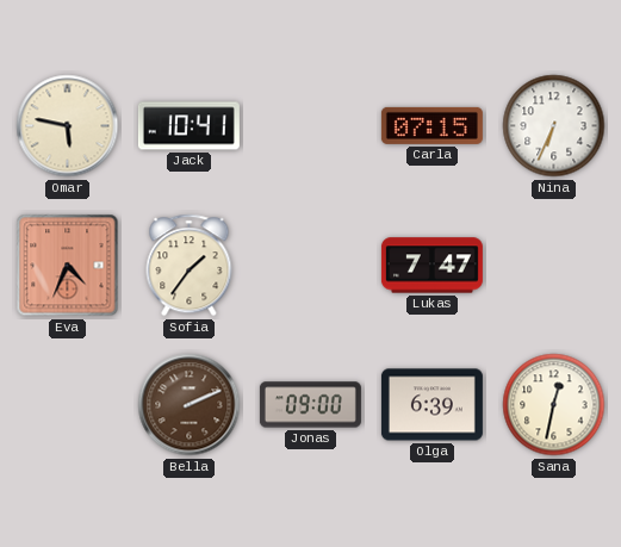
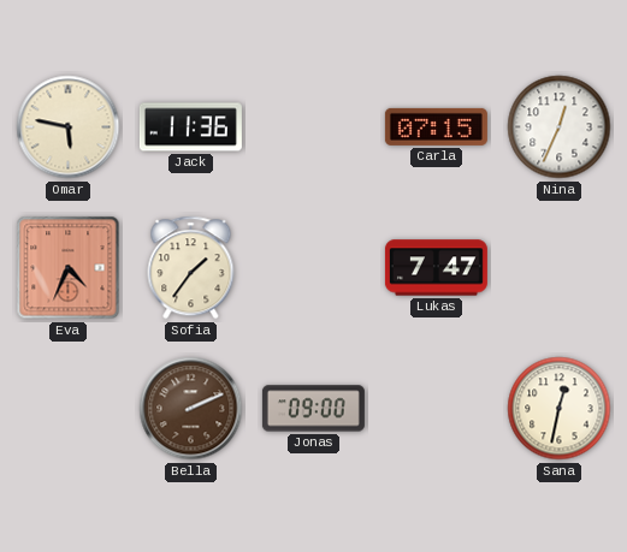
Jack: 10:41 -> 11:36 (190, 127)
Nina: 6:34 -> 12:34 (560, 127)
Olga: 6:39 -> none (431, 405)
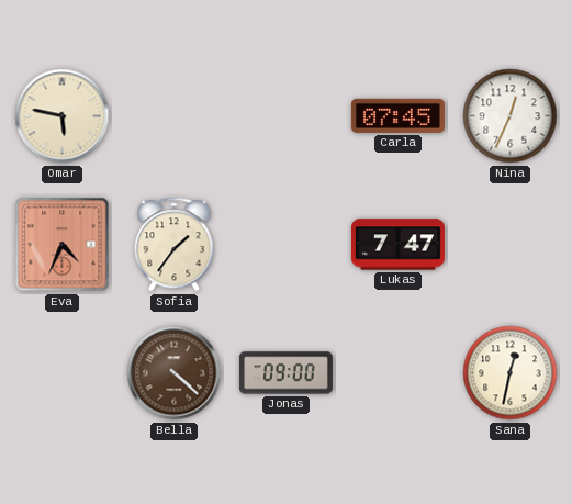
Jack: 11:36 -> none (190, 127)
Carla: 07:15 -> 07:45 (397, 115)
Bella: 2:11 -> 4:22 (175, 373)
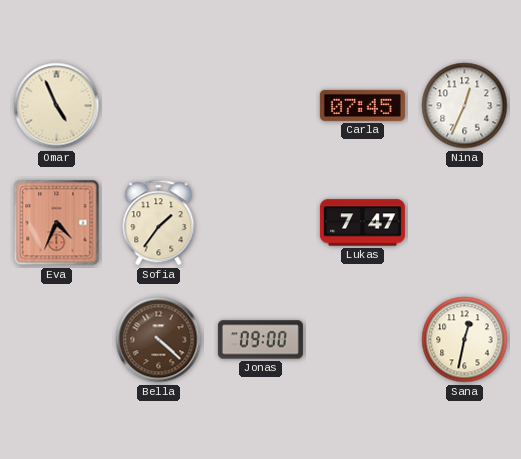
Omar: 5:47 -> 4:56 (57, 106)
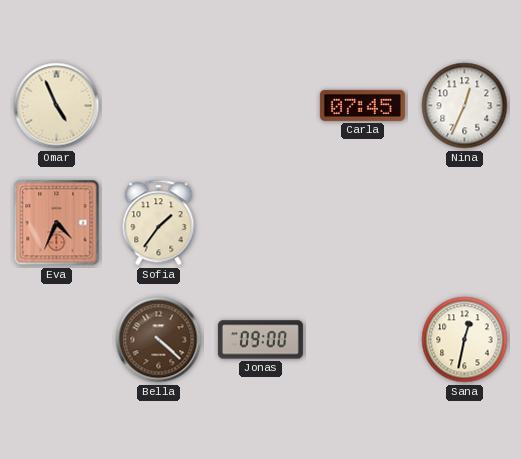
Lukas: 7:47 -> none (362, 223)
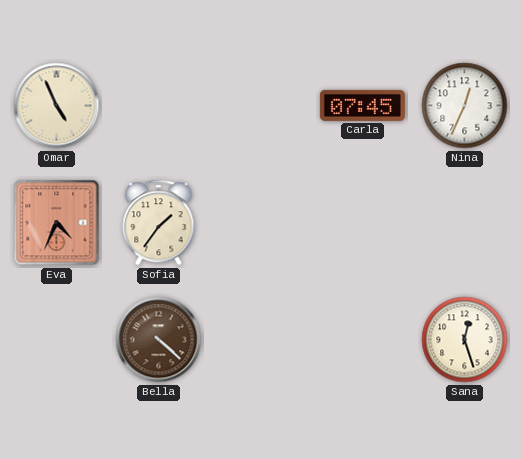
Jonas: 09:00 -> none (260, 340)
Sana: 12:32 -> 12:27 (465, 340)
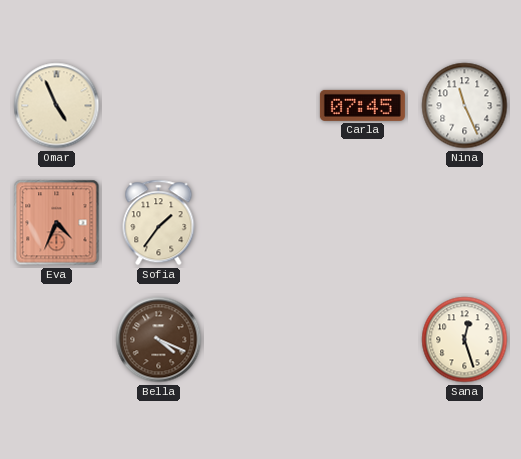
Nina: 12:34 -> 11:26 (465, 106)
Bella: 4:22 -> 4:19 (159, 340)
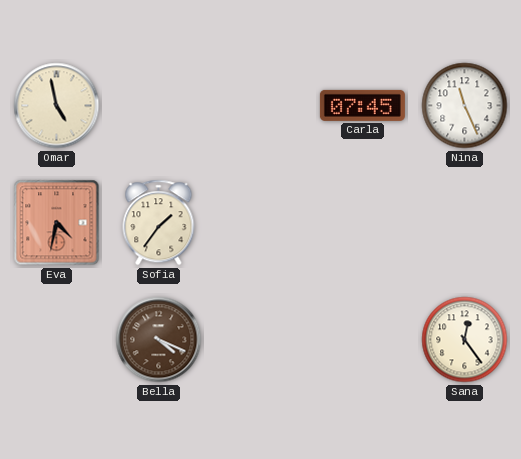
Omar: 4:56 -> 4:58 (57, 106)
Eva: 4:34 -> 4:32 (57, 223)
Sana: 12:27 -> 12:24 (465, 340)
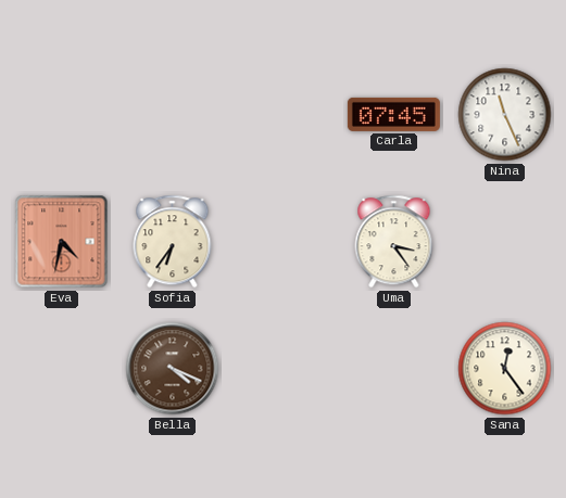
Omar: 4:58 -> none (57, 106)
Sofia: 1:36 -> 6:36 (173, 242)
Uma: none -> 3:24 (394, 242)
